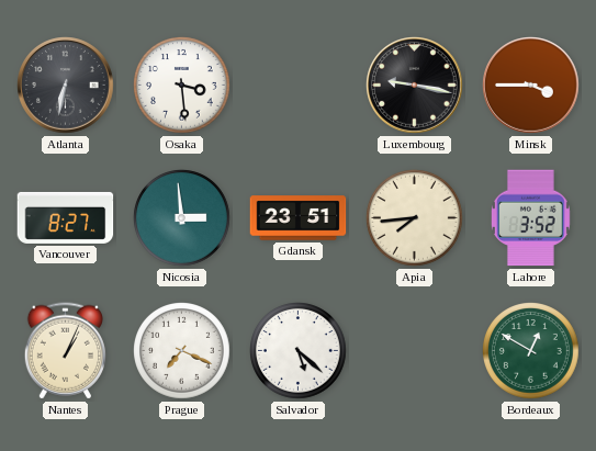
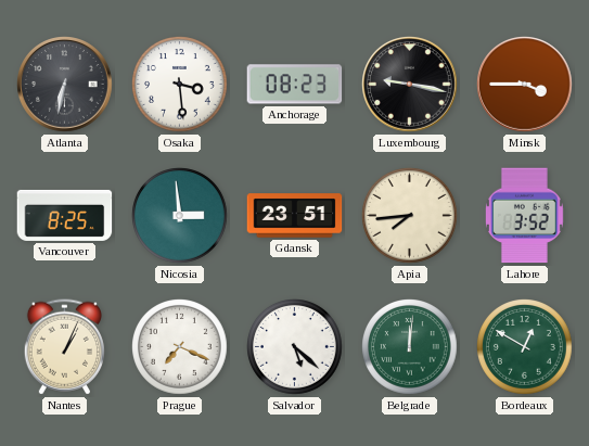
Anchorage: none -> 08:23 (295, 85)
Vancouver: 8:27 -> 8:25 (65, 215)
Belgrade: none -> 12:01 (410, 347)
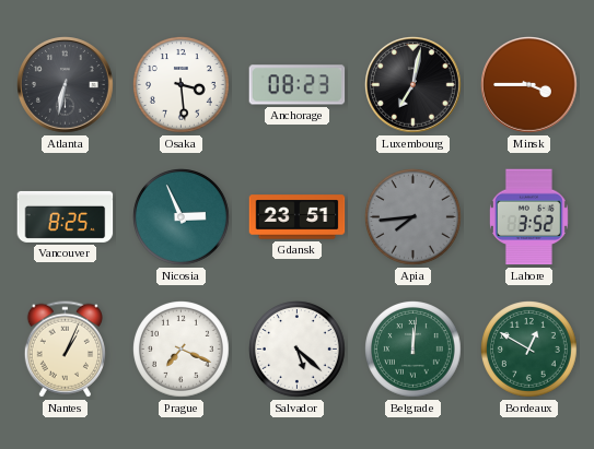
Luxembourg: 9:17 -> 7:02 (414, 85)
Nicosia: 2:59 -> 2:56 (182, 217)
Apia dial: cream -> grey (414, 217)
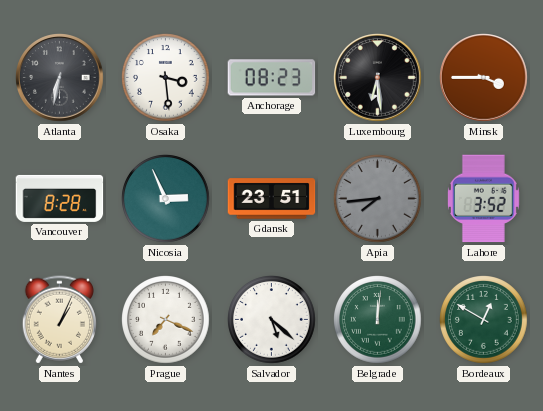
Luxembourg: 7:02 -> 6:29 (378, 78)
Vancouver: 8:25 -> 8:28 (60, 198)
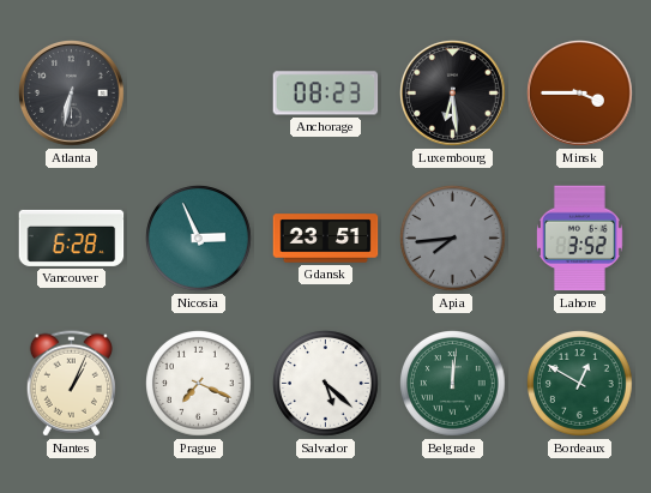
Osaka: 3:29 -> none (166, 78)
Vancouver: 8:28 -> 6:28 (72, 238)
